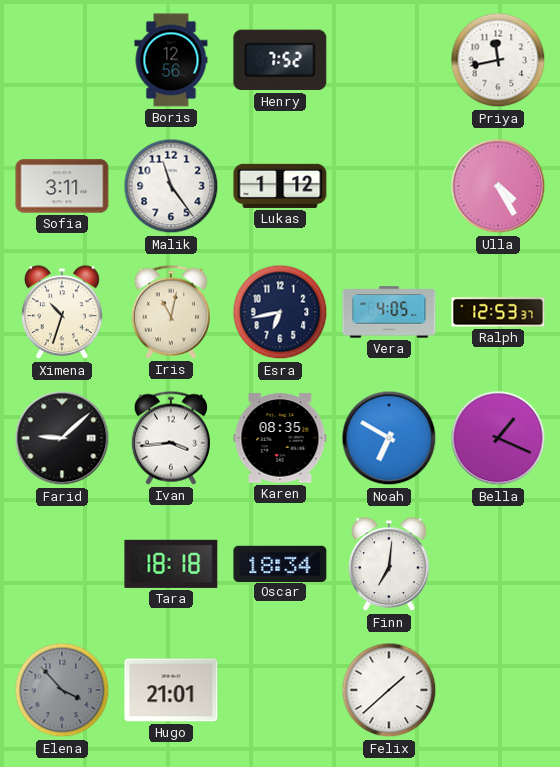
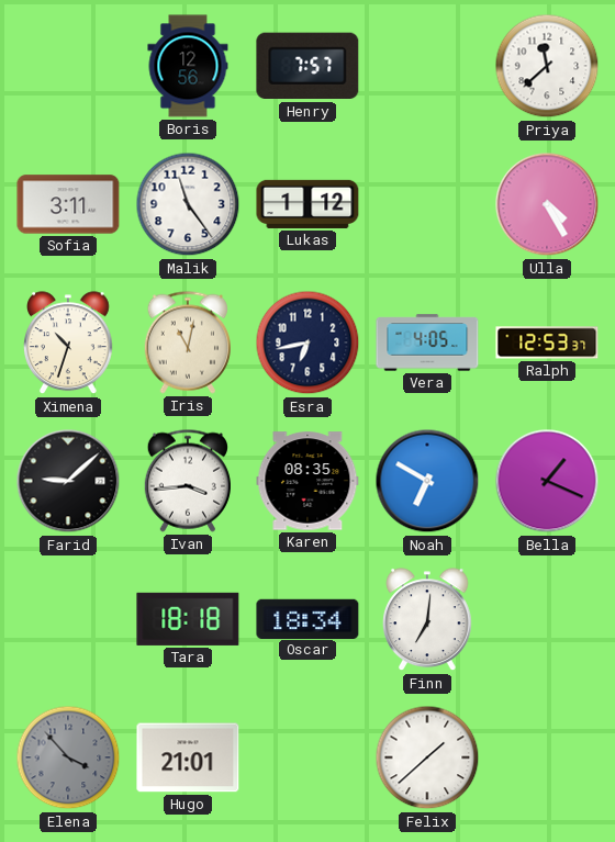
Henry: 7:52 -> 7:57 (307, 66)
Priya: 11:43 -> 11:38 (547, 66)
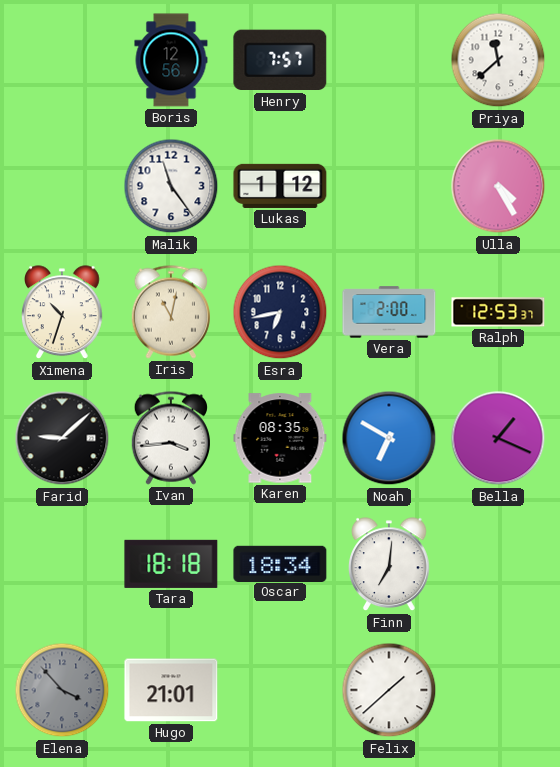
Sofia: 3:11 -> none (68, 204)
Vera: 4:05 -> 2:00 (389, 312)
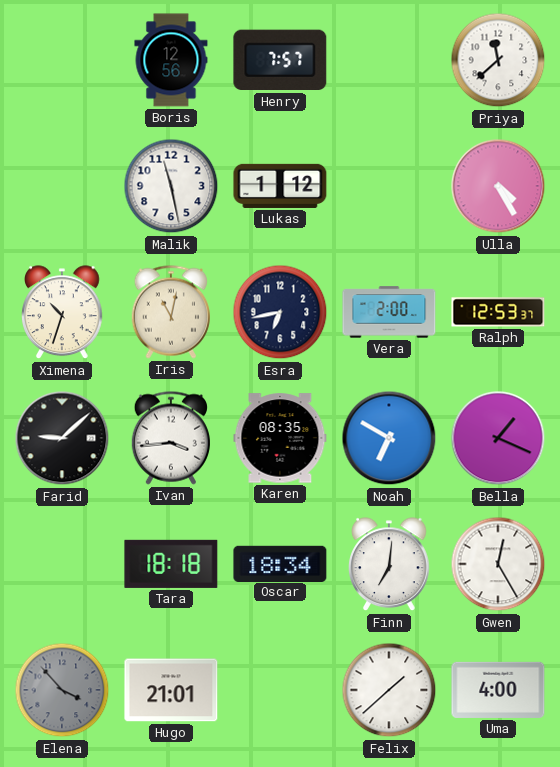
Malik: 11:24 -> 11:28 (171, 186)
Gwen: none -> 12:25 (498, 564)
Uma: none -> 4:00 (498, 690)
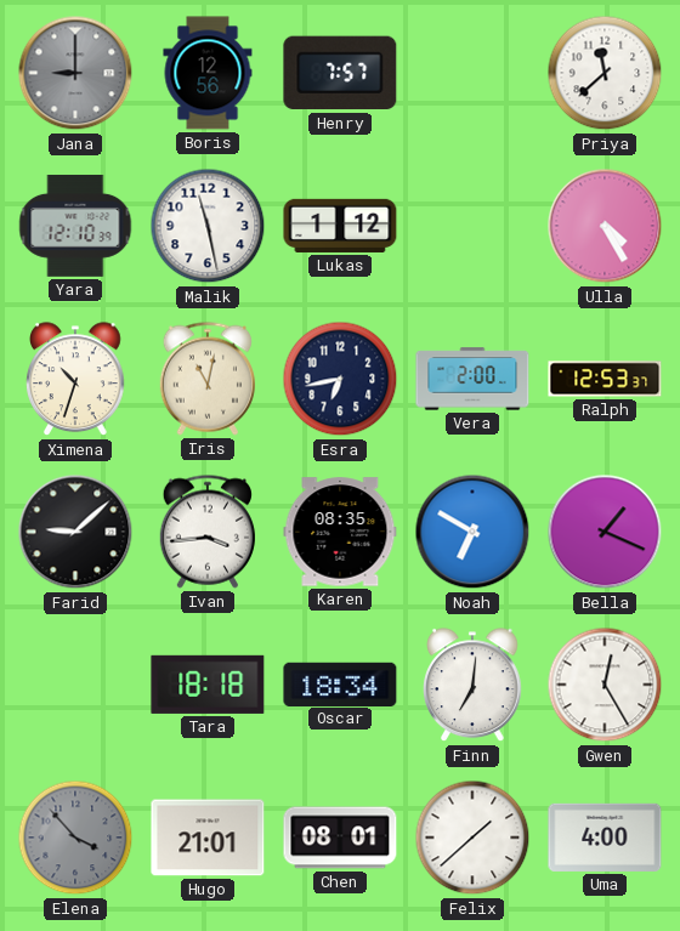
Jana: none -> 9:00 (75, 73)
Yara: none -> 12:10 (75, 226)
Chen: none -> 08:01 (340, 838)
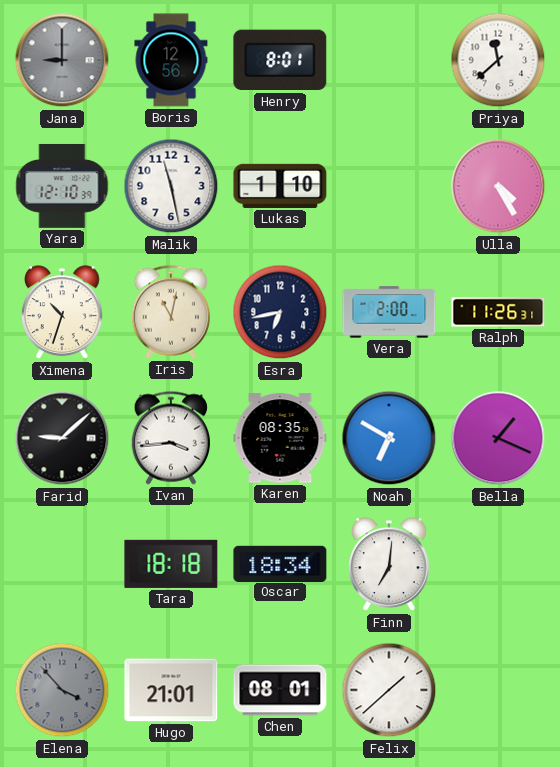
Henry: 7:57 -> 8:01 (280, 60)
Lukas: 1:12 -> 1:10 (280, 186)
Ralph: 12:53 -> 11:26 (498, 312)
Gwen: 12:25 -> none (605, 685)
Uma: 4:00 -> none (605, 838)
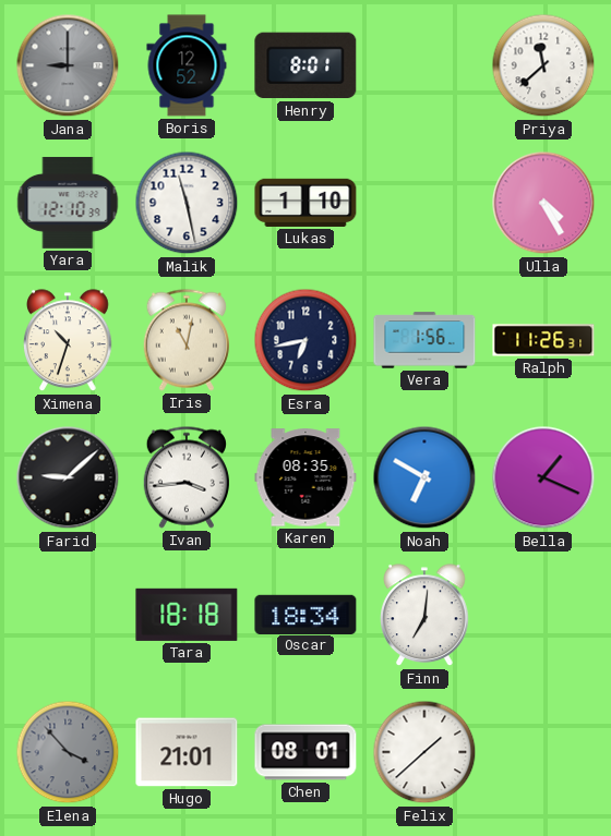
Boris: 12:56 -> 12:52 (187, 65)
Vera: 2:00 -> 1:56 (424, 340)
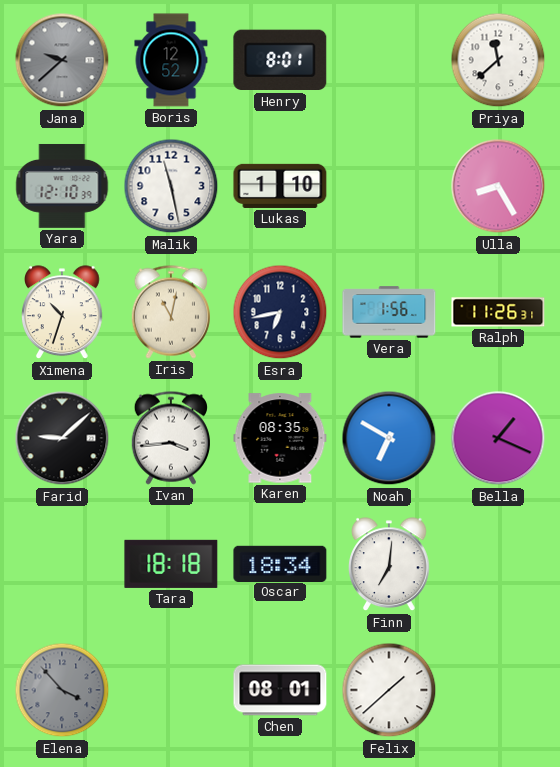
Jana: 9:00 -> 9:38 (62, 60)
Ulla: 4:25 -> 8:25 (498, 186)
Hugo: 21:01 -> none (187, 752)
